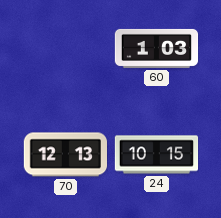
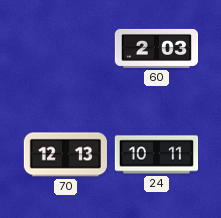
60: 1:03 -> 2:03 (156, 48)
24: 10:15 -> 10:11 (156, 155)
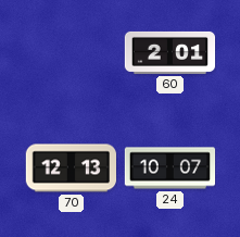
60: 2:03 -> 2:01 (169, 52)
24: 10:11 -> 10:07 (169, 169)
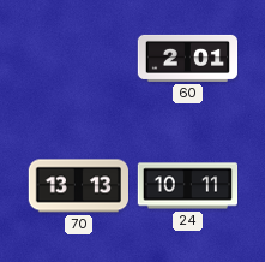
70: 12:13 -> 13:13 (78, 186)
24: 10:07 -> 10:11 (187, 186)
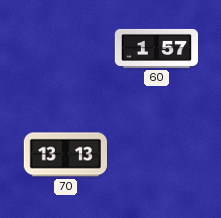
60: 2:01 -> 1:57 (156, 48)
24: 10:11 -> none (187, 186)
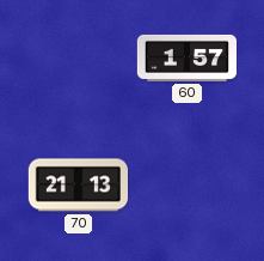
70: 13:13 -> 21:13 (78, 186)
